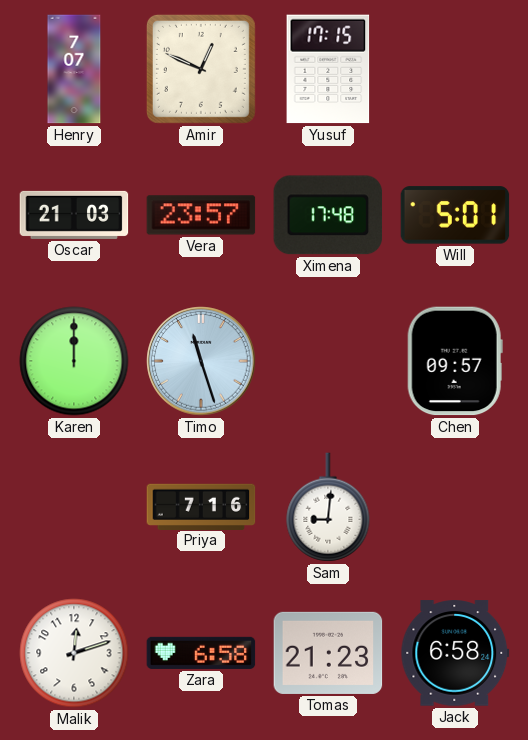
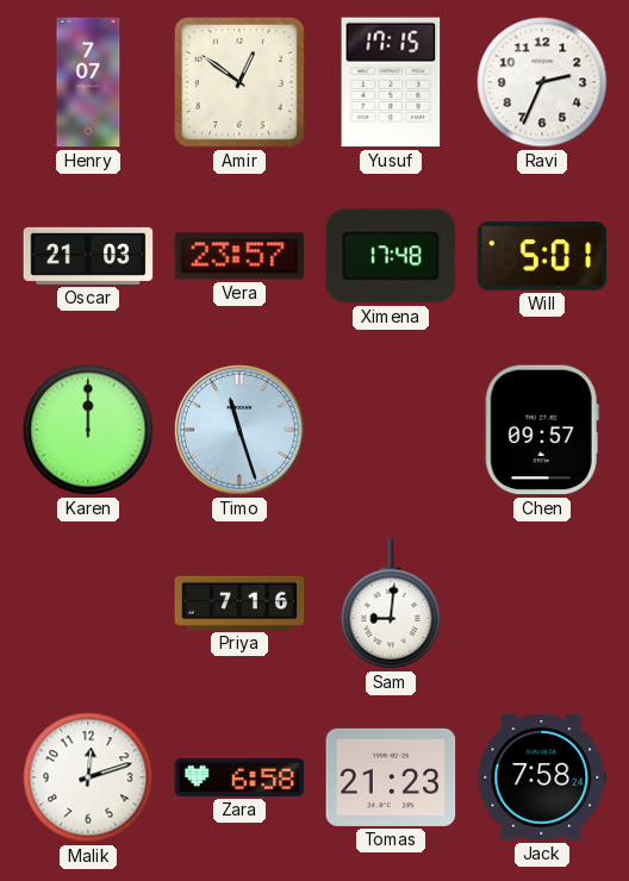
Amir: 12:49 -> 12:51 (239, 82)
Ravi: none -> 2:34 (542, 82)
Jack: 6:58 -> 7:58 (542, 777)
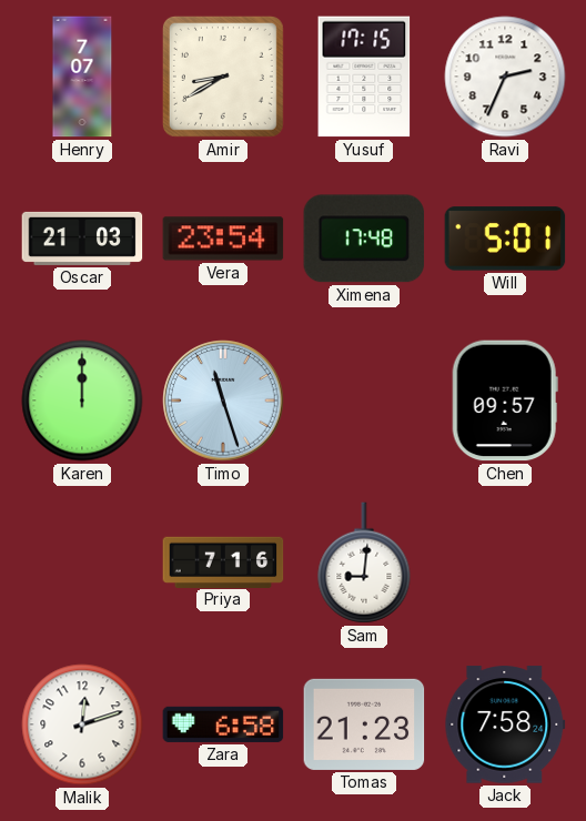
Amir: 12:51 -> 8:40 (223, 77)
Vera: 23:57 -> 23:54 (223, 239)
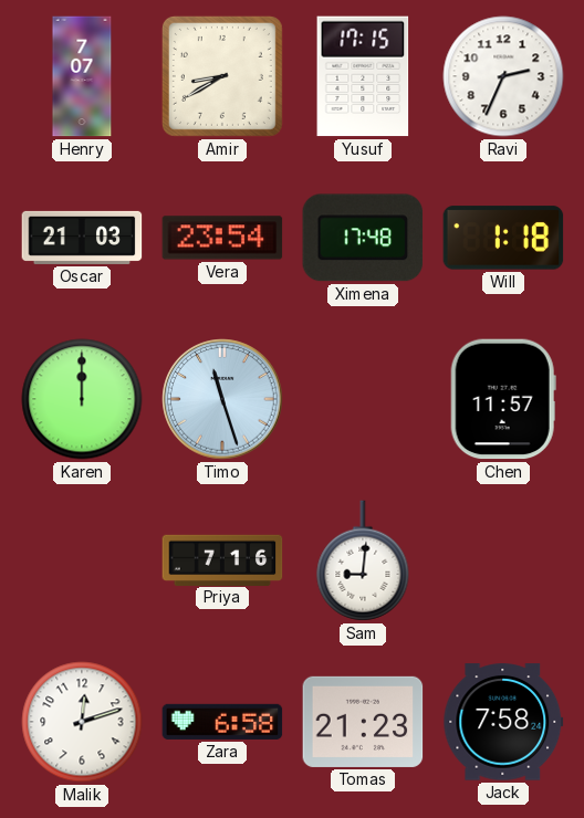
Will: 5:01 -> 1:18 (503, 238)
Chen: 09:57 -> 11:57 (503, 399)
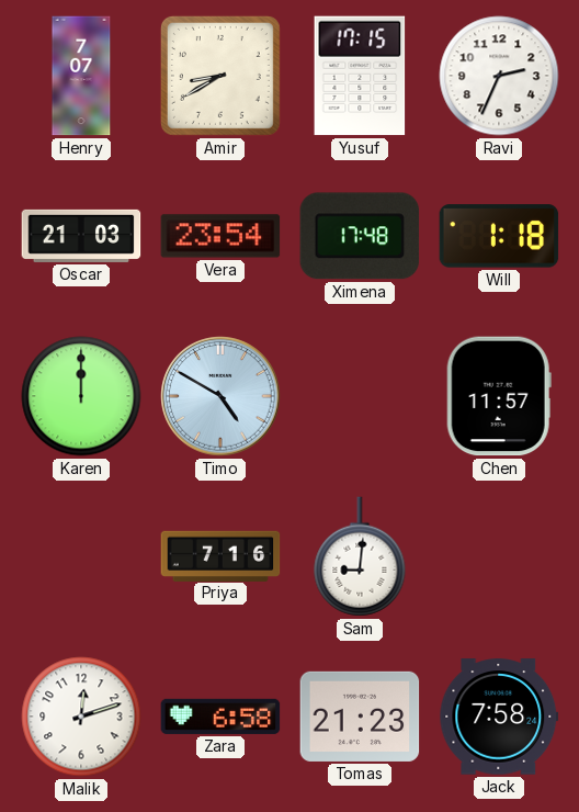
Timo: 11:27 -> 4:50 (220, 396)
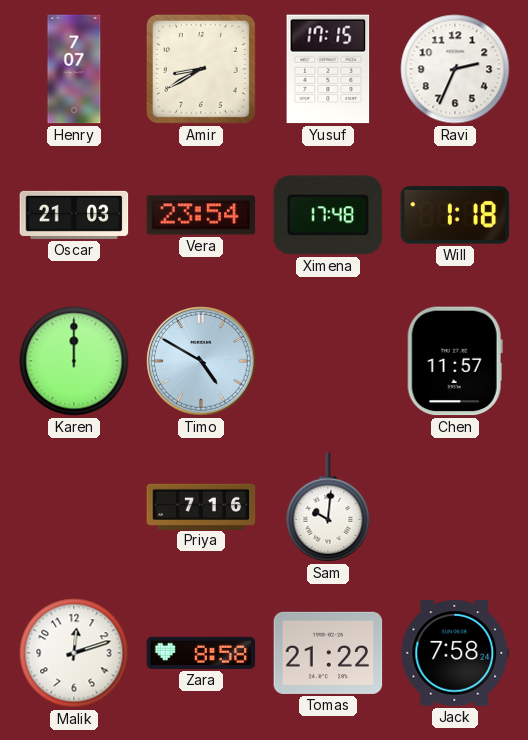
Sam: 9:01 -> 10:01 (328, 507)
Zara: 6:58 -> 8:58 (201, 653)
Tomas: 21:23 -> 21:22 (328, 653)
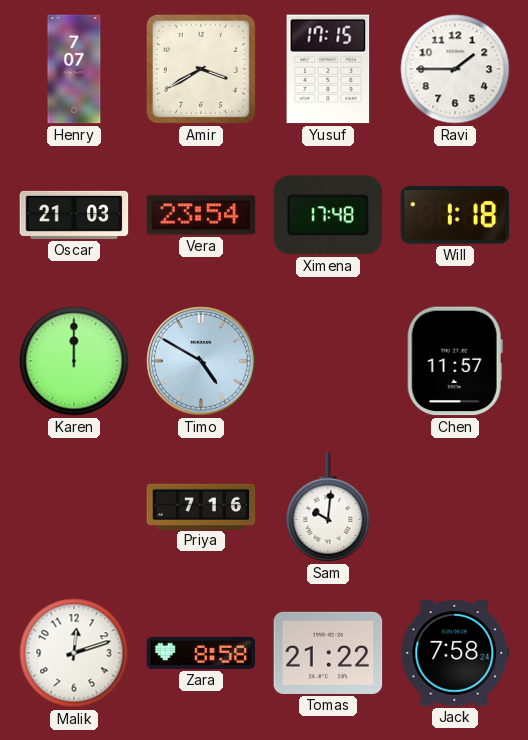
Amir: 8:40 -> 3:40 (201, 69)
Ravi: 2:34 -> 1:45 (455, 69)
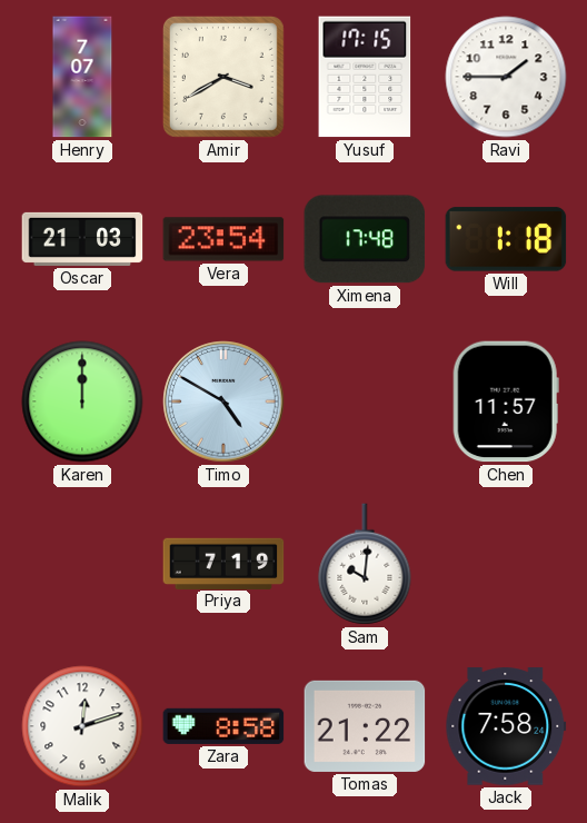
Priya: 7:16 -> 7:19 (223, 563)
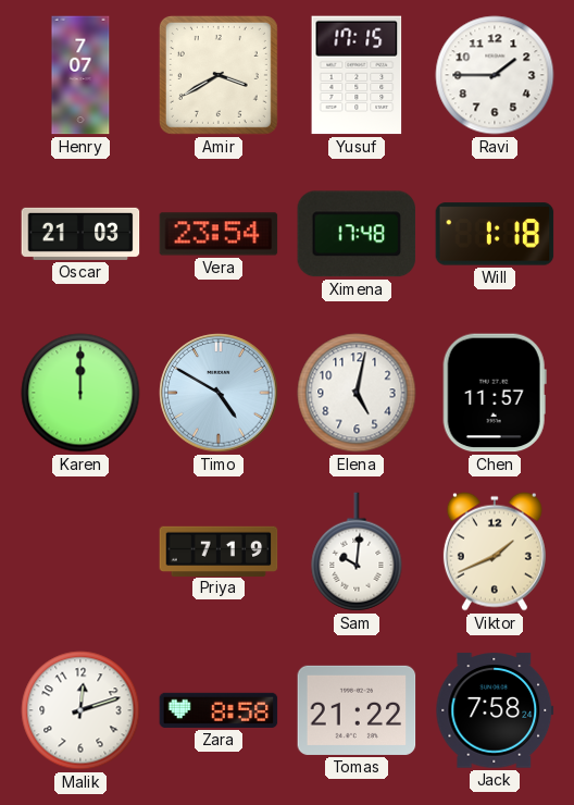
Elena: none -> 5:02 (357, 393)
Viktor: none -> 1:41 (495, 552)
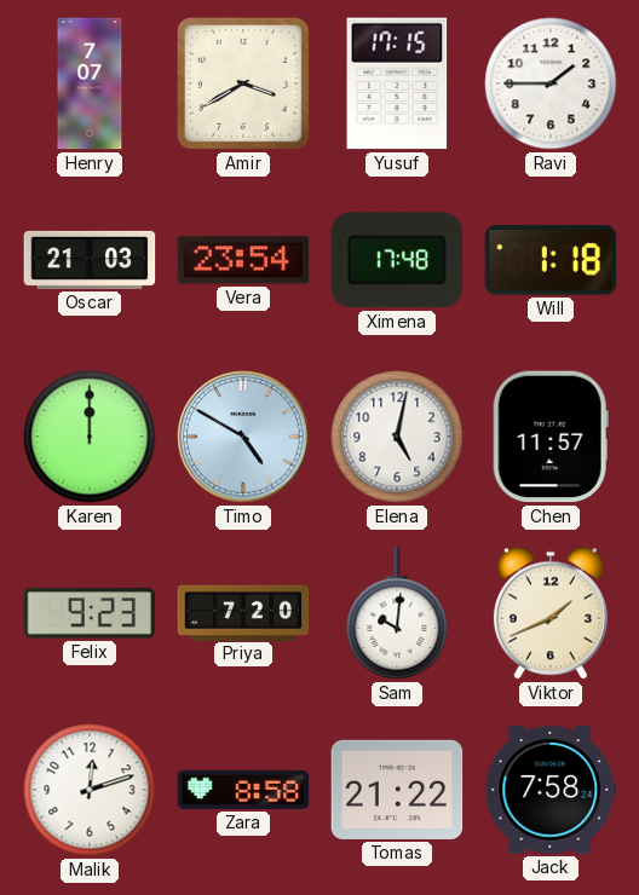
Felix: none -> 9:23 (90, 613)
Priya: 7:19 -> 7:20 (243, 612)
